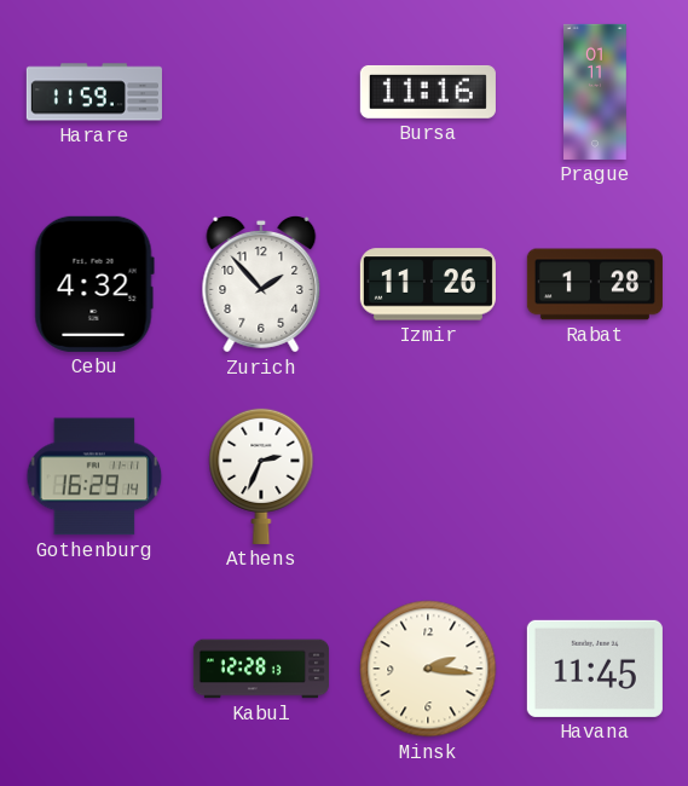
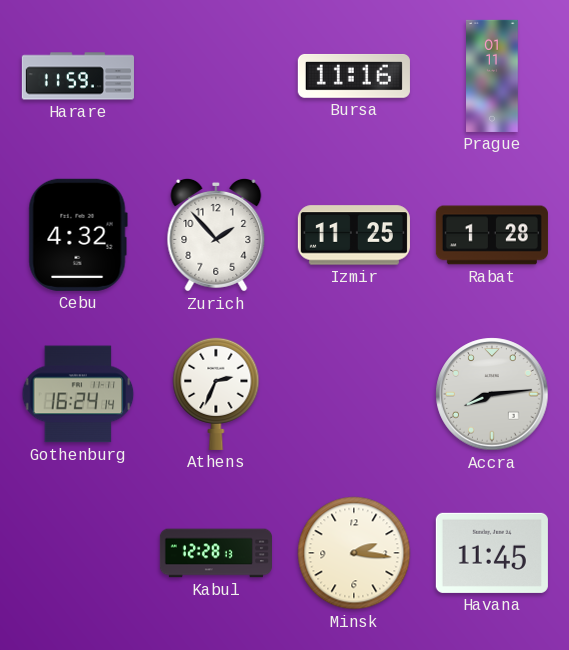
Izmir: 11:26 -> 11:25 (354, 235)
Gothenburg: 16:29 -> 16:24 (78, 394)
Accra: none -> 8:14 (492, 394)
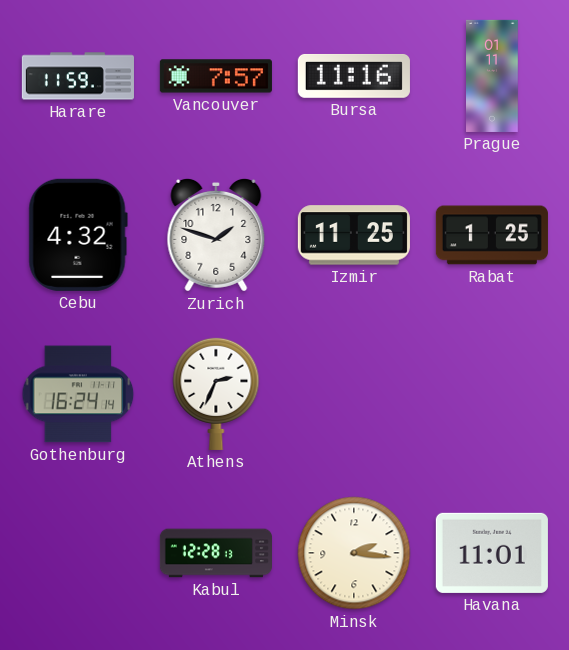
Vancouver: none -> 7:57 (216, 76)
Zurich: 1:53 -> 1:48 (216, 235)
Rabat: 1:28 -> 1:25 (492, 235)
Accra: 8:14 -> none (492, 394)
Havana: 11:45 -> 11:01 (492, 553)
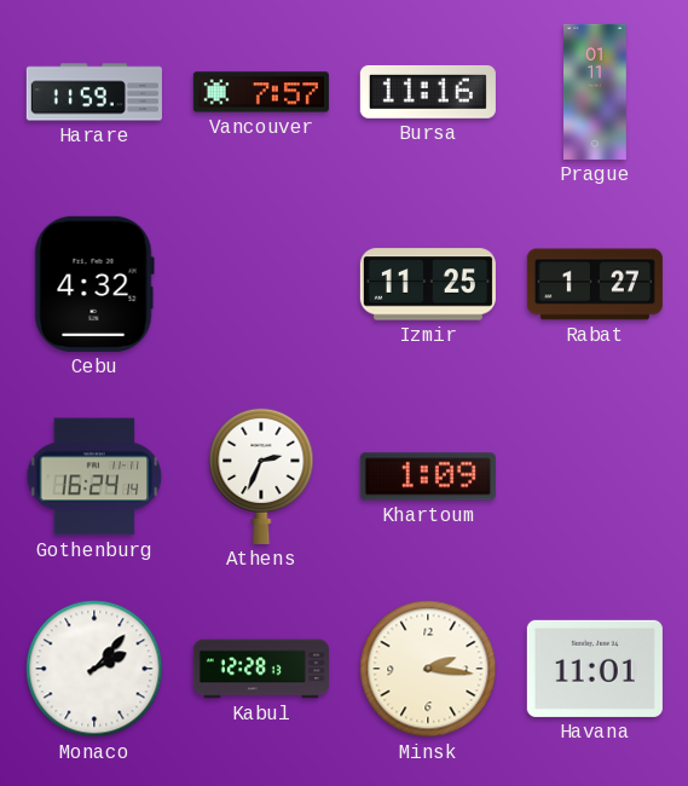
Zurich: 1:48 -> none (216, 235)
Rabat: 1:25 -> 1:27 (595, 284)
Khartoum: none -> 1:09 (428, 476)
Monaco: none -> 2:07 (94, 669)
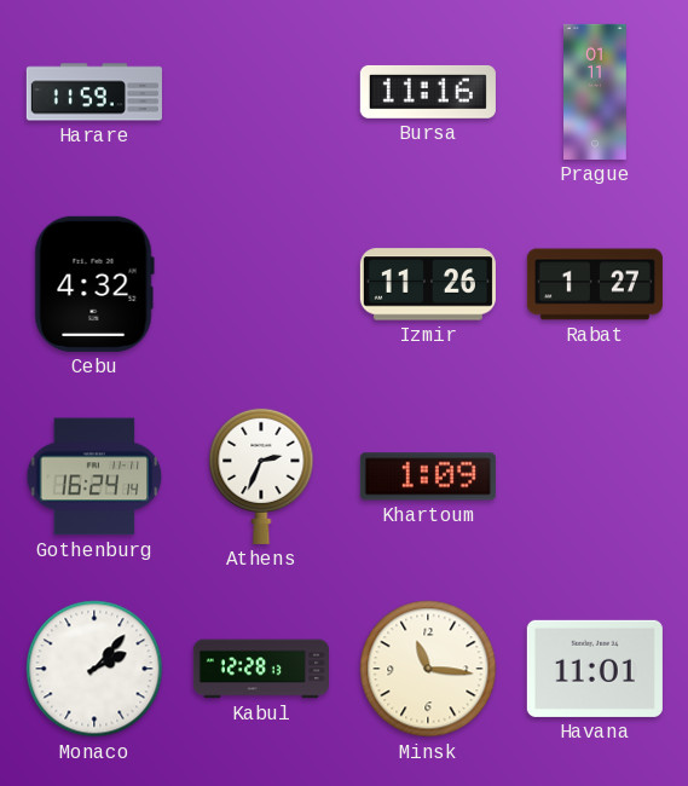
Vancouver: 7:57 -> none (261, 92)
Izmir: 11:25 -> 11:26 (428, 284)
Minsk: 2:16 -> 11:16 (428, 669)
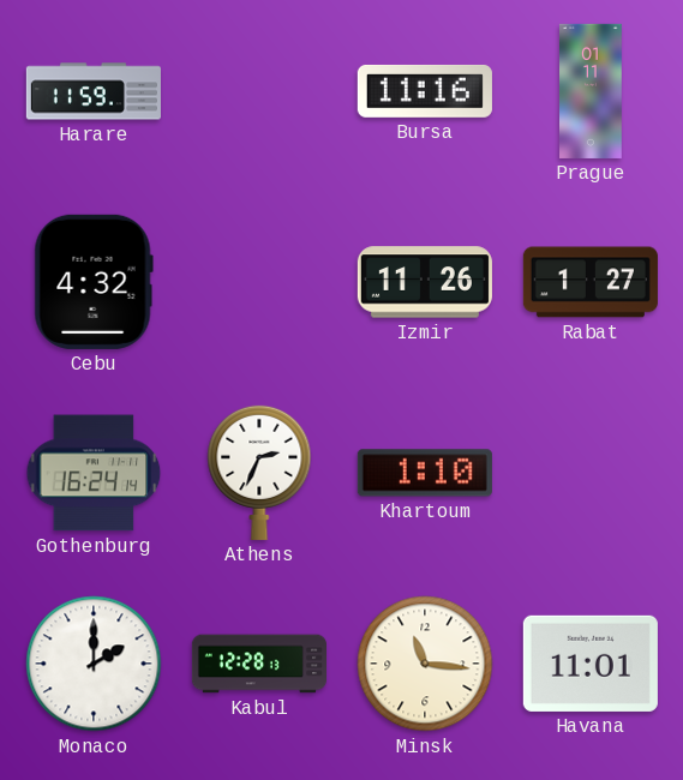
Khartoum: 1:09 -> 1:10 (425, 473)
Monaco: 2:07 -> 2:00 (94, 664)
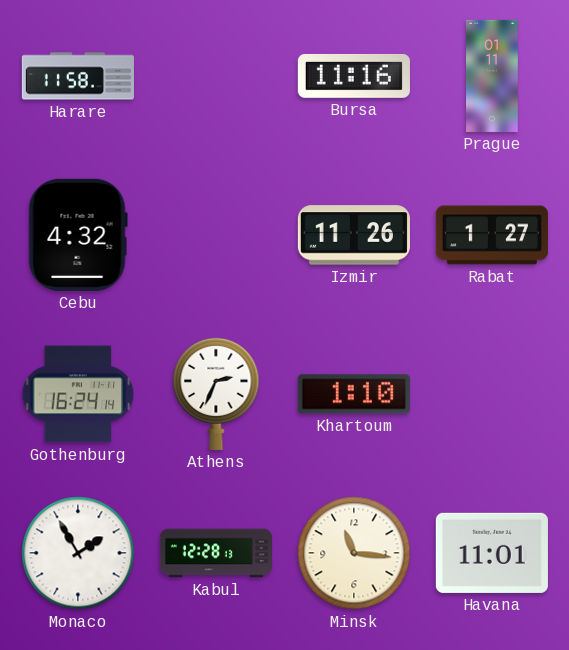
Harare: 11:59 -> 11:58 (78, 76)
Monaco: 2:00 -> 1:55 (78, 553)
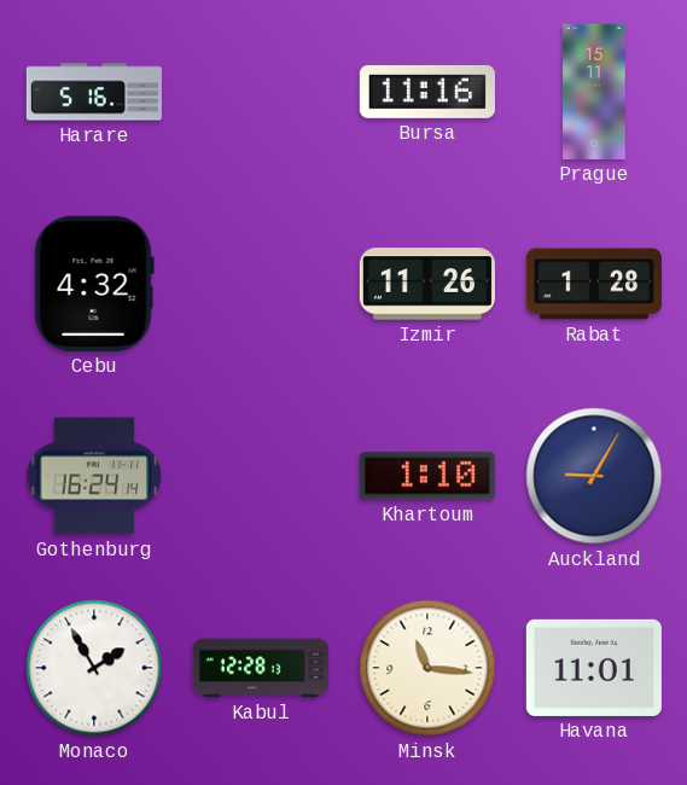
Harare: 11:58 -> 5:16 (94, 92)
Prague: 01:11 -> 15:11 (595, 92)
Rabat: 1:27 -> 1:28 (594, 284)
Athens: 2:34 -> none (216, 393)
Auckland: none -> 9:05 (594, 476)
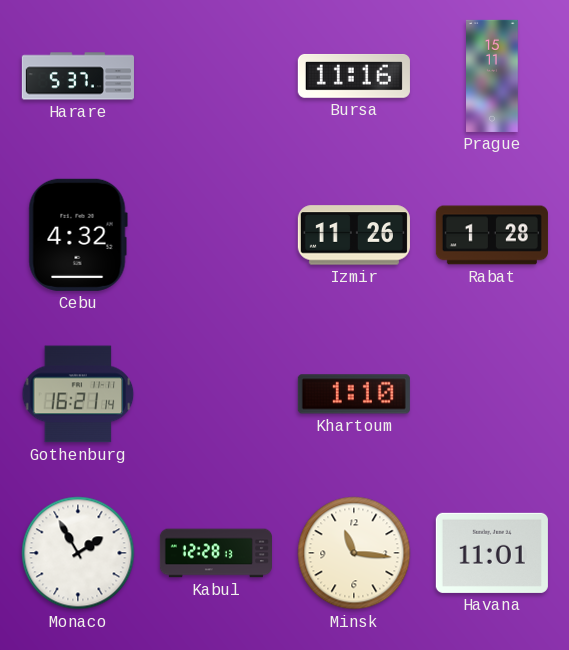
Harare: 5:16 -> 5:37 (78, 76)
Gothenburg: 16:24 -> 16:21 (78, 394)
Auckland: 9:05 -> none (594, 476)
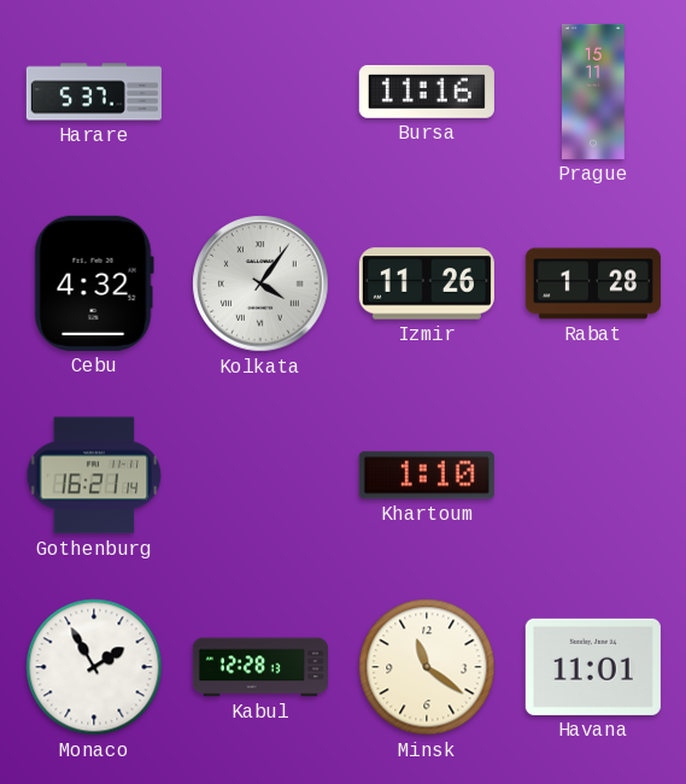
Kolkata: none -> 4:06 (260, 283)
Minsk: 11:16 -> 11:21 (427, 667)
